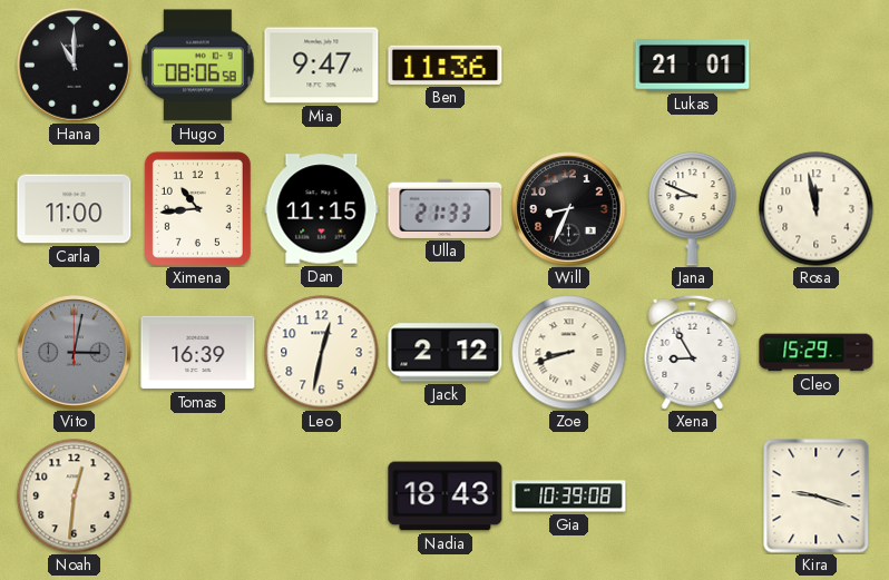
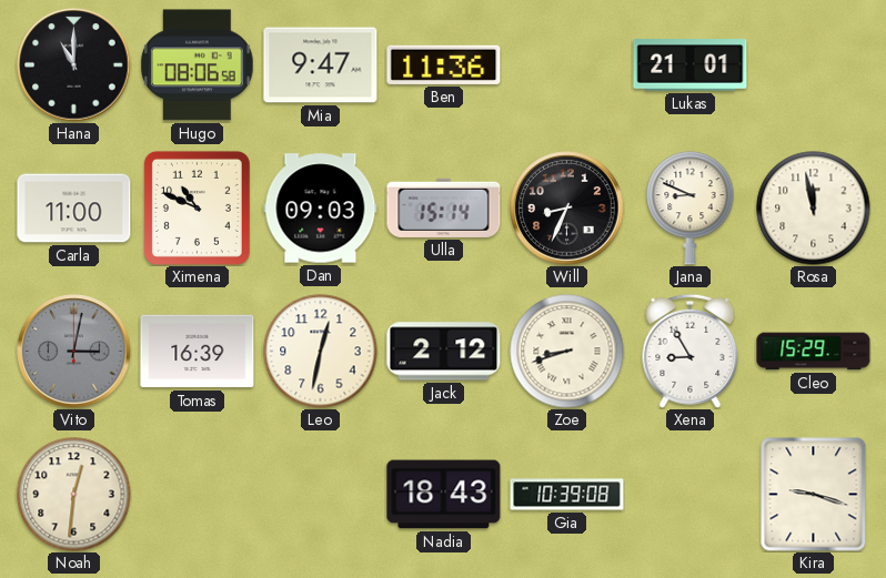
Ximena: 10:44 -> 10:49 (197, 207)
Dan: 11:15 -> 09:03 (321, 209)
Ulla: 21:33 -> 15:14 (444, 207)
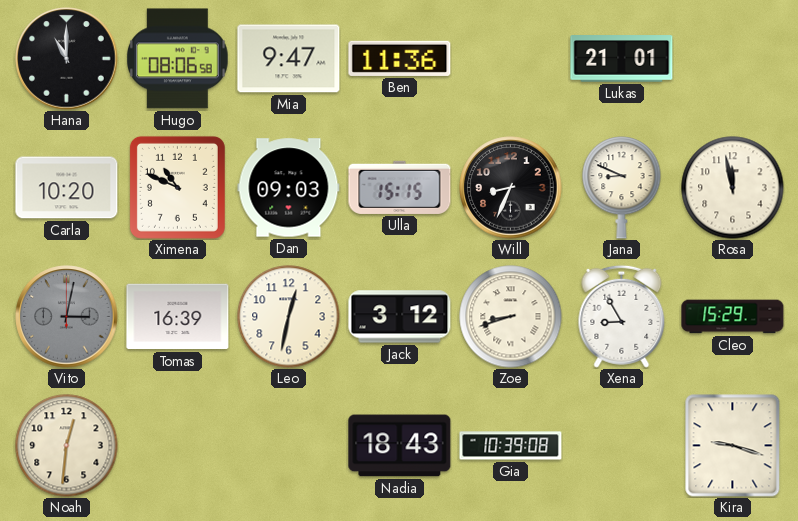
Carla: 11:00 -> 10:20 (67, 188)
Ulla: 15:14 -> 15:15 (400, 187)
Jack: 2:12 -> 3:12 (400, 317)
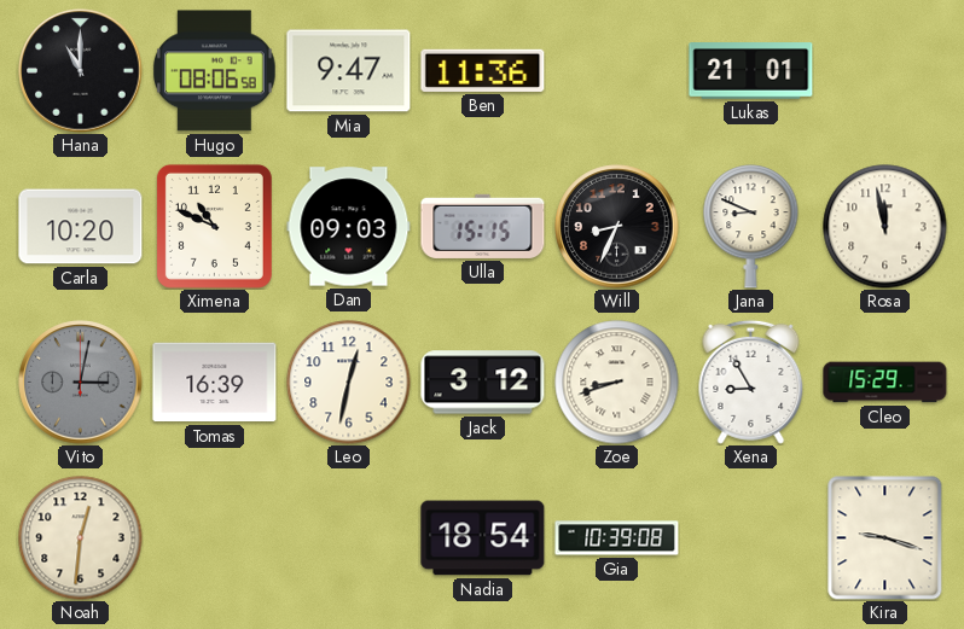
Nadia: 18:43 -> 18:54 (483, 538)
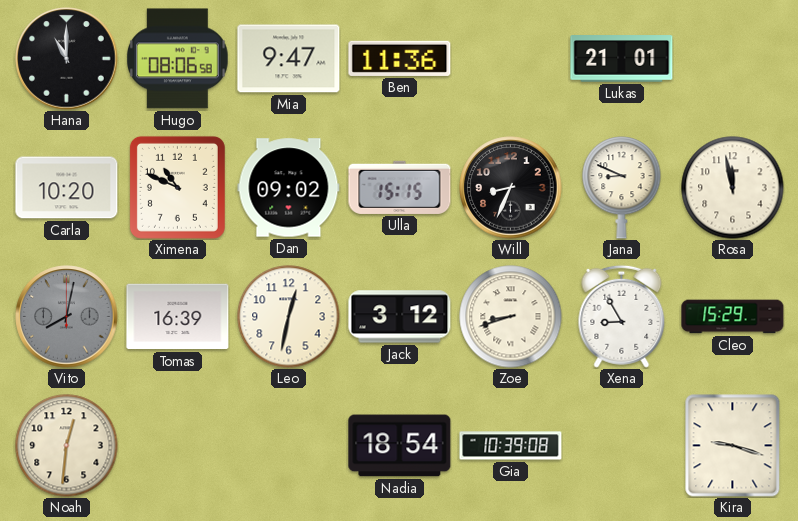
Dan: 09:03 -> 09:02 (289, 188)
Vito: 3:02 -> 8:02 (67, 317)
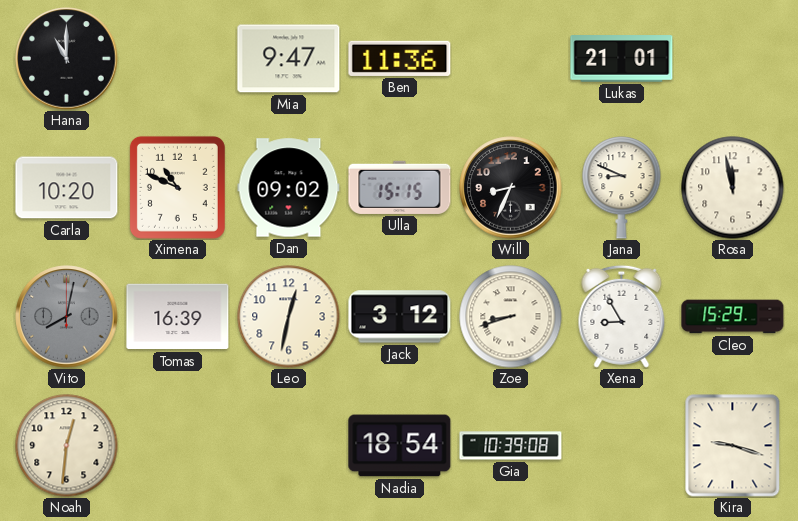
Hugo: 08:06 -> none (178, 59)
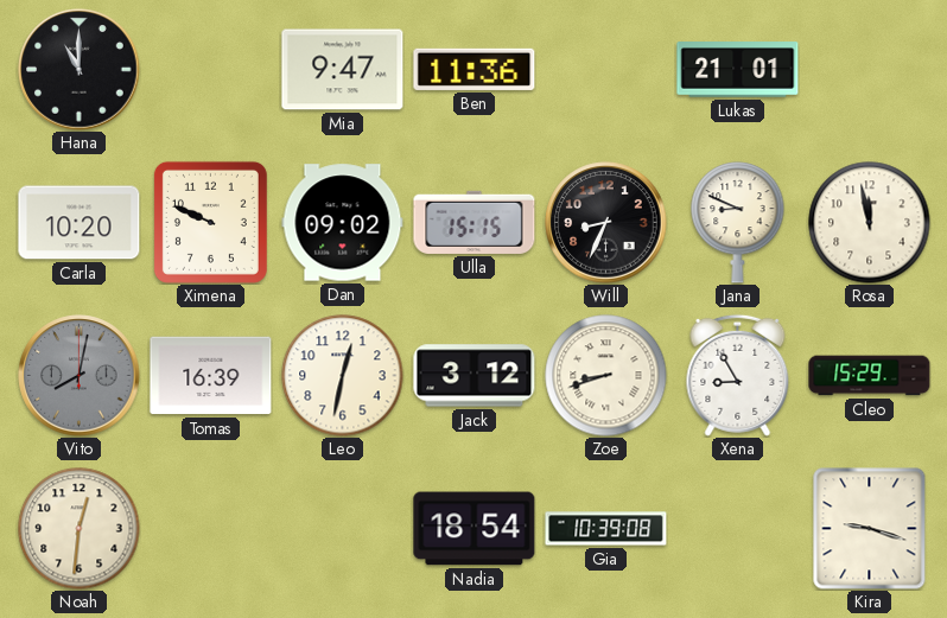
Ximena: 10:49 -> 9:49 (210, 222)
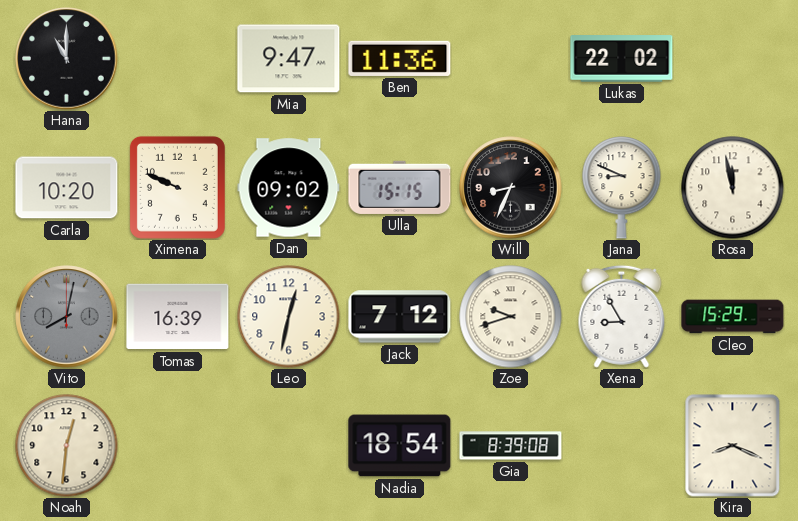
Lukas: 21:01 -> 22:02 (622, 59)
Jack: 3:12 -> 7:12 (400, 317)
Zoe: 8:42 -> 9:42 (511, 317)
Gia: 10:39 -> 8:39 (511, 446)
Kira: 9:18 -> 8:19 (733, 446)
